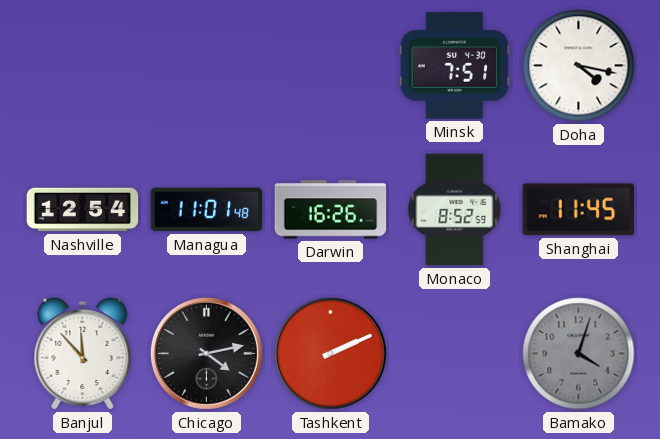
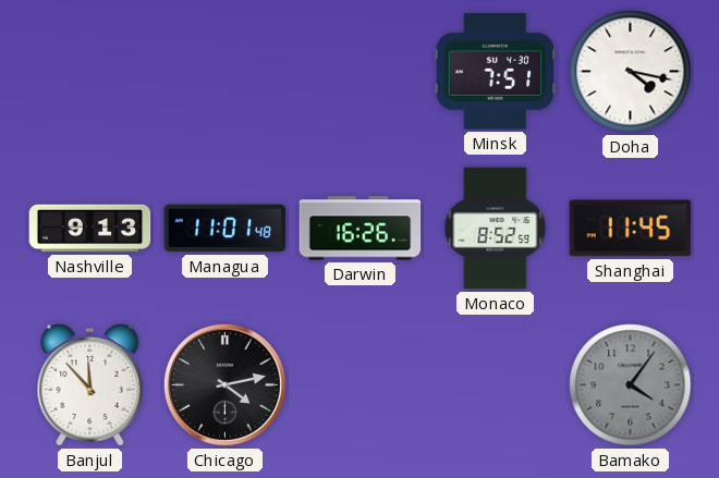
Nashville: 12:54 -> 9:13 (90, 229)
Tashkent: 2:11 -> none (330, 353)
Bamako: 4:03 -> 4:06 (631, 385)
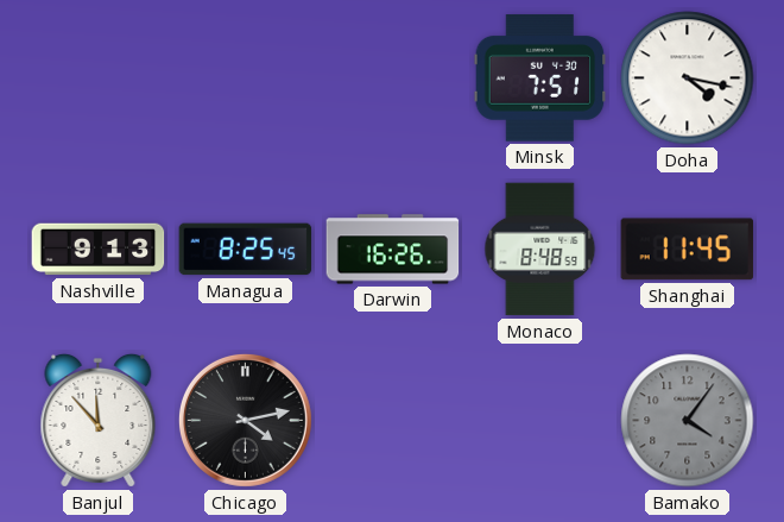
Managua: 11:01 -> 8:25 (246, 250)
Monaco: 8:52 -> 8:48 (540, 250)
